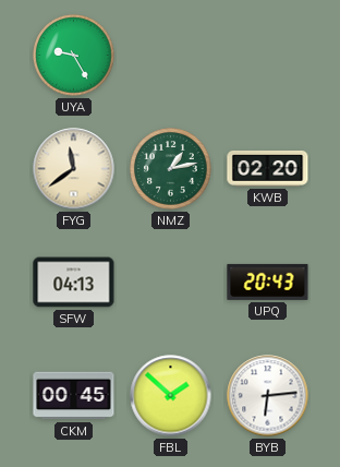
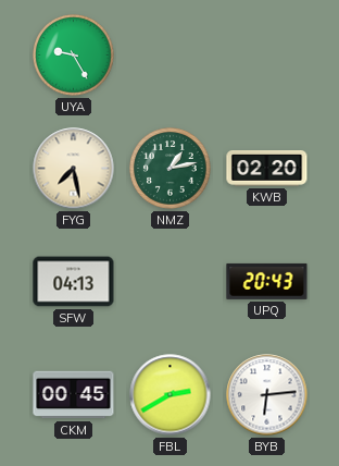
FYG: 11:39 -> 7:28 (74, 169)
FBL: 1:52 -> 2:40 (171, 395)
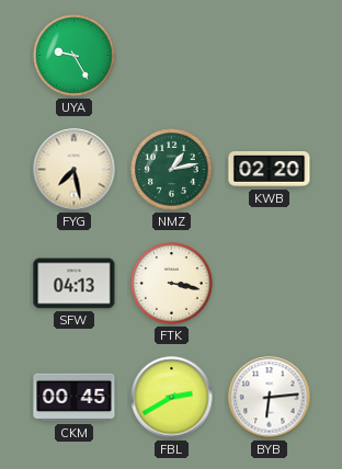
FTK: none -> 3:17 (172, 284)
UPQ: 20:43 -> none (267, 281)
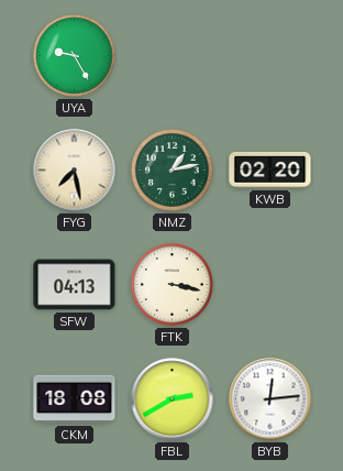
CKM: 00:45 -> 18:08 (75, 399)
BYB: 6:14 -> 12:14 (270, 399)
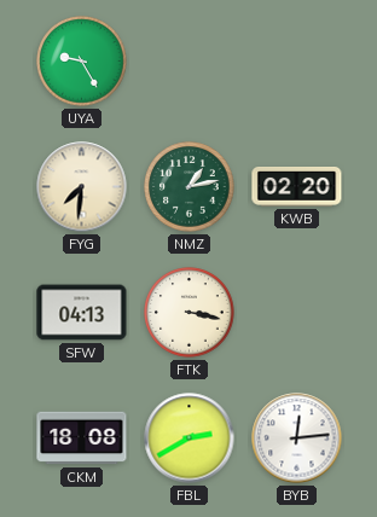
FYG: 7:28 -> 7:31 (82, 187)
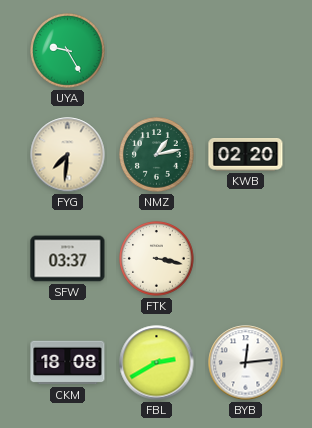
SFW: 04:13 -> 03:37 (68, 259)
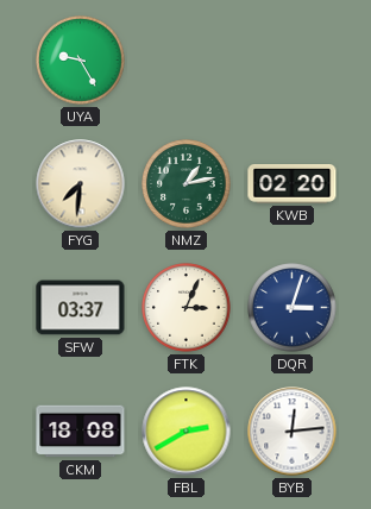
FTK: 3:17 -> 3:04 (187, 308)
DQR: none -> 3:03 (293, 308)
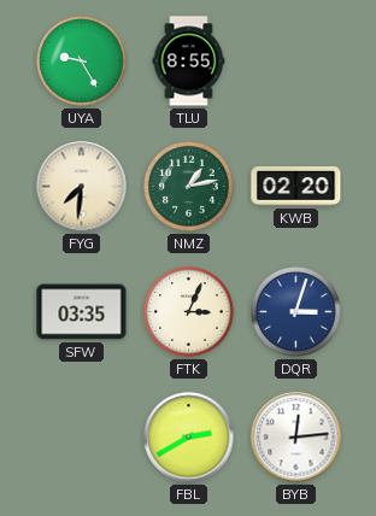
TLU: none -> 8:55 (189, 61)
SFW: 03:37 -> 03:35 (82, 312)
CKM: 18:08 -> none (81, 432)
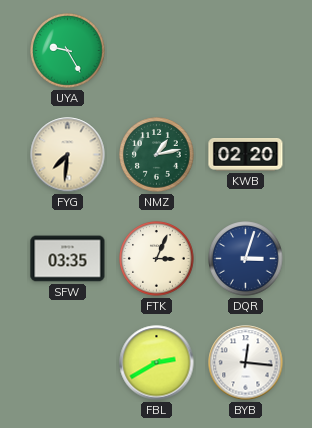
TLU: 8:55 -> none (189, 61)
BYB: 12:14 -> 12:16 (246, 363)
